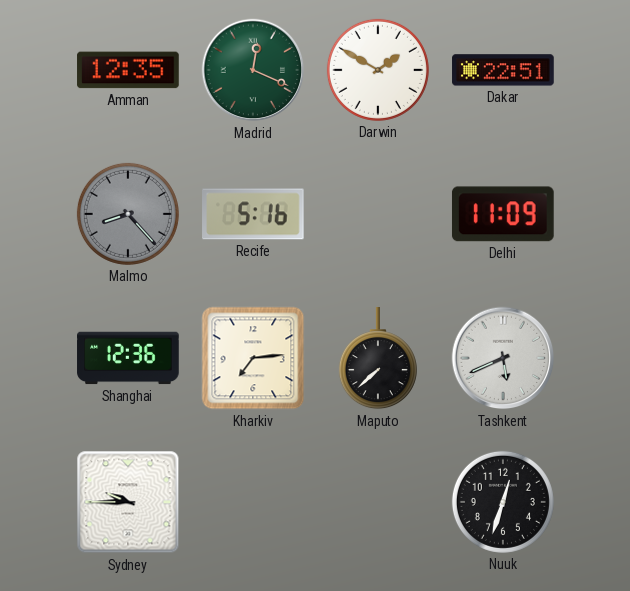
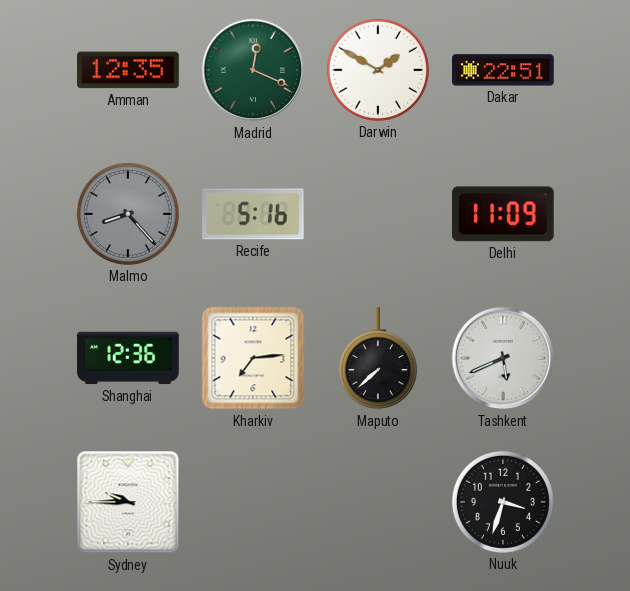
Nuuk: 12:33 -> 3:33 (503, 502)
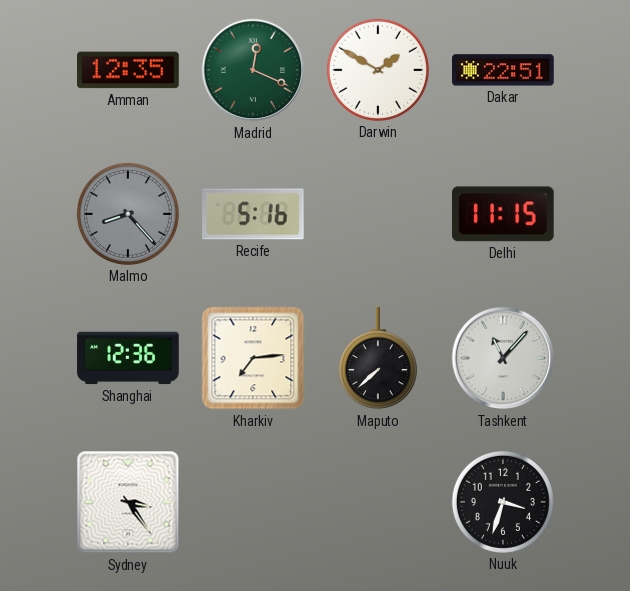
Delhi: 11:09 -> 11:15 (503, 214)
Tashkent: 5:41 -> 11:07 (503, 358)
Sydney: 9:45 -> 3:24 (128, 502)
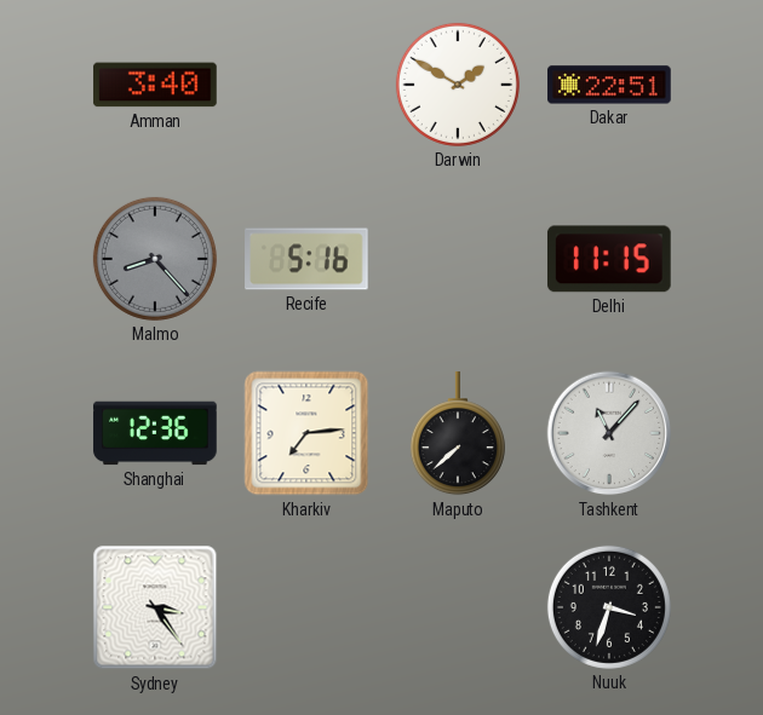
Amman: 12:35 -> 3:40 (155, 85)
Madrid: 12:19 -> none (253, 70)
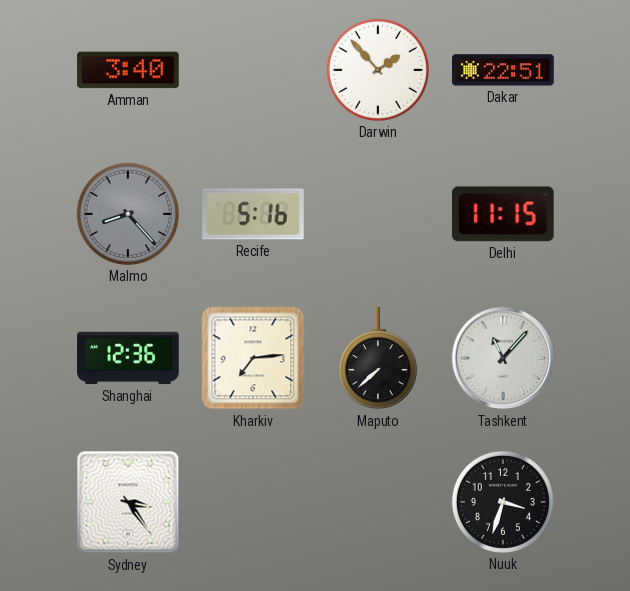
Darwin: 1:50 -> 1:53 (378, 70)
